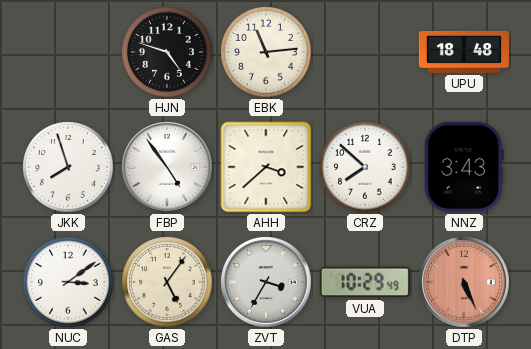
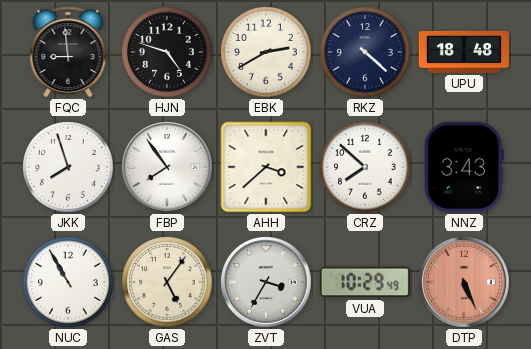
FQC: none -> 8:59 (68, 52)
EBK: 11:14 -> 2:40 (266, 52)
RKZ: none -> 4:22 (365, 52)
FBP: 4:54 -> 7:54 (167, 167)
NUC: 3:09 -> 10:55 (68, 282)
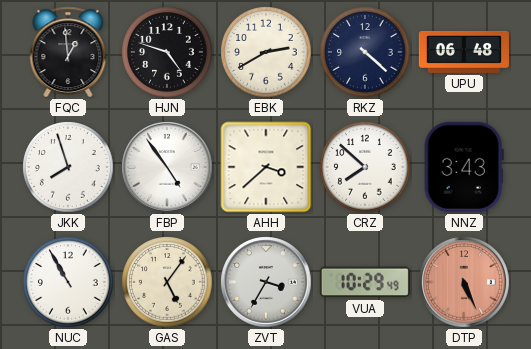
FQC: 8:59 -> 12:59 (68, 52)
UPU: 18:48 -> 06:48 (464, 52)
FBP: 7:54 -> 4:54 (167, 167)
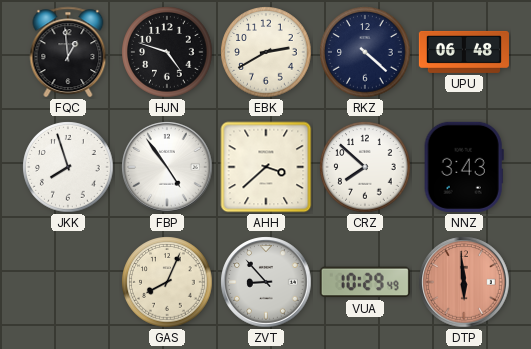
NUC: 10:55 -> none (68, 282)
GAS: 5:06 -> 8:04 (167, 282)
ZVT: 3:35 -> 8:53 (266, 282)
DTP: 5:26 -> 5:59 (464, 282)
